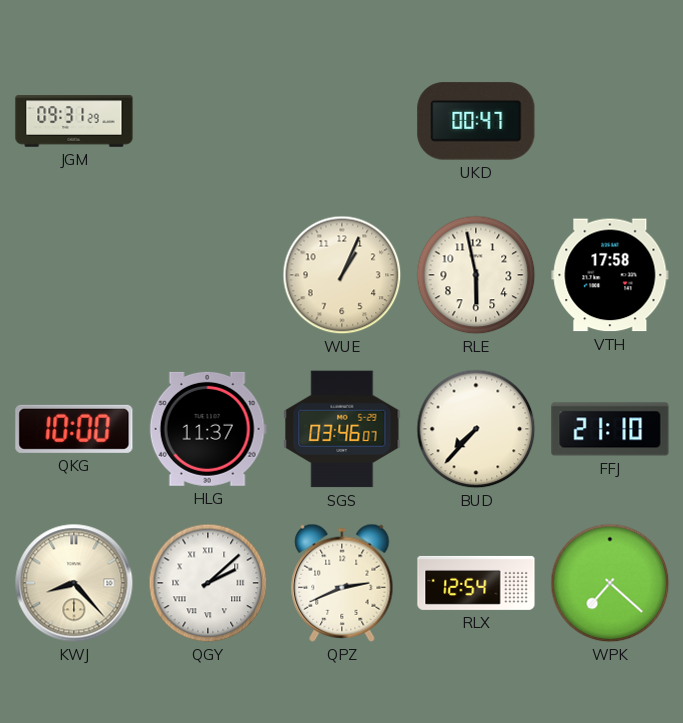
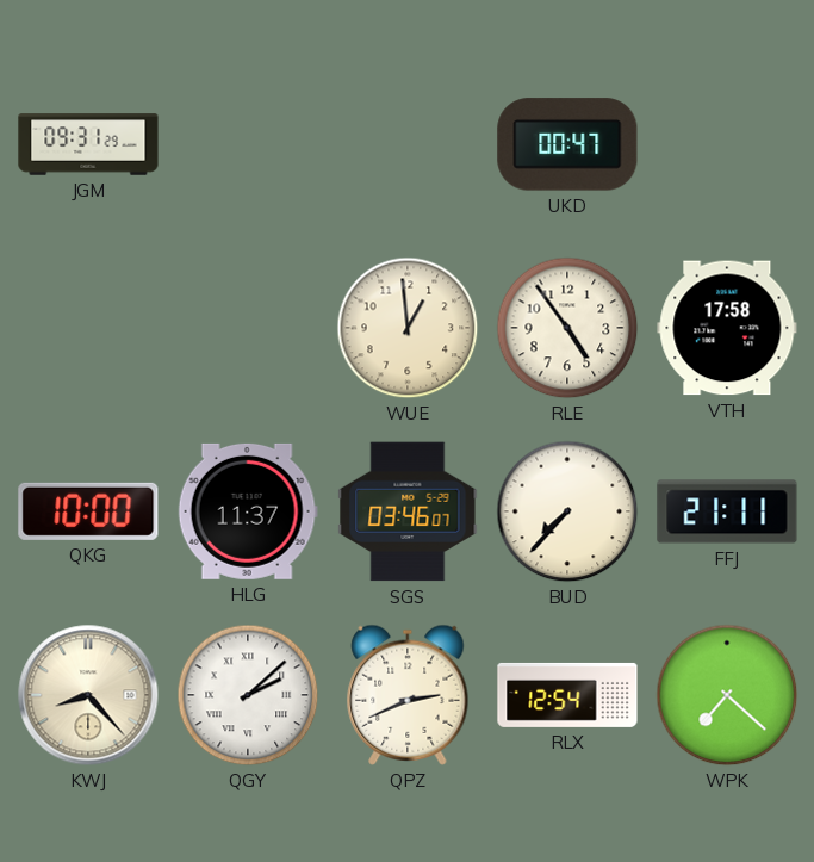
WUE: 1:04 -> 12:59 (408, 328)
RLE: 5:58 -> 4:54 (567, 328)
FFJ: 21:10 -> 21:11 (727, 511)
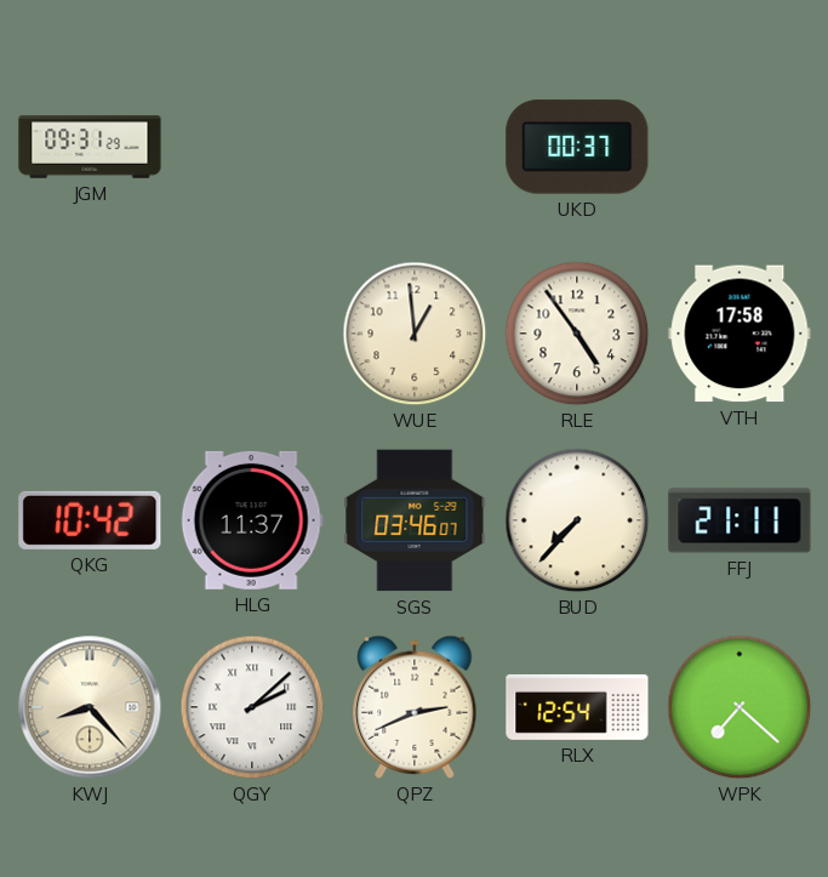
UKD: 00:47 -> 00:37 (577, 147)
QKG: 10:00 -> 10:42 (90, 520)
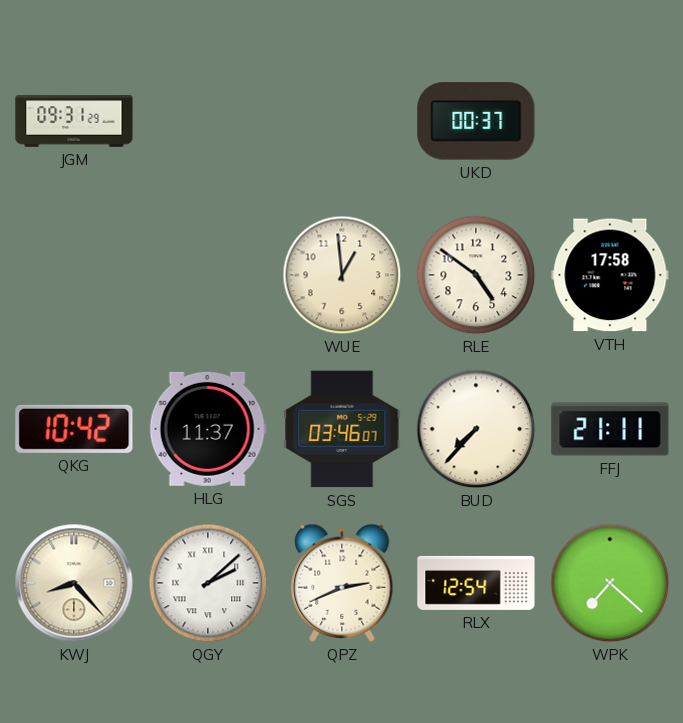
RLE: 4:54 -> 4:51 (476, 275)
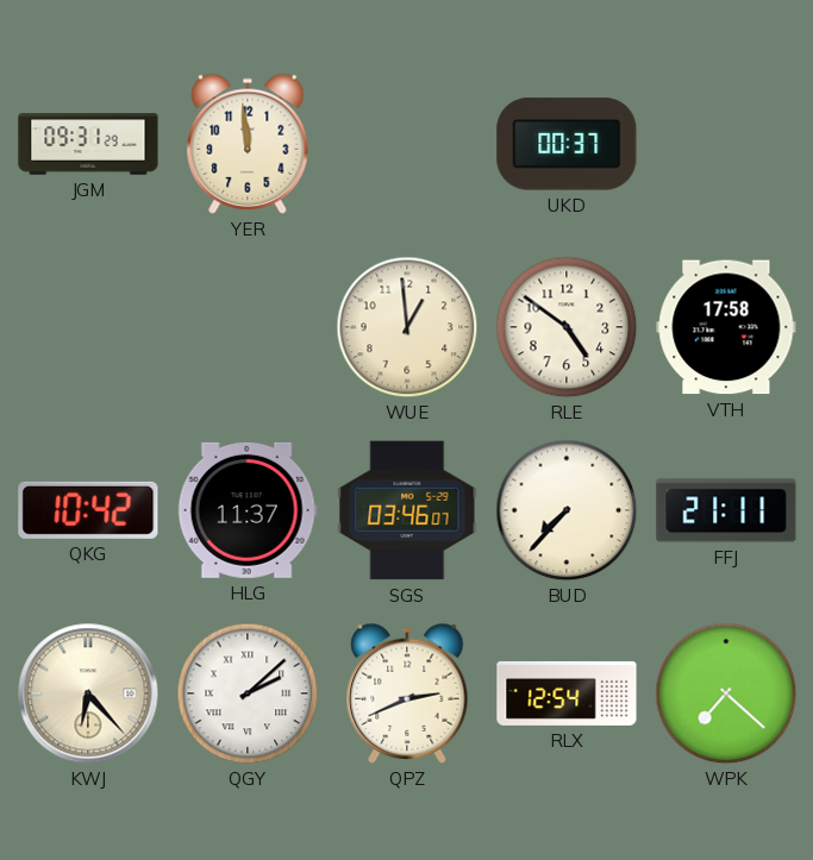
YER: none -> 11:59 (248, 144)
KWJ: 8:23 -> 6:23 (88, 693)
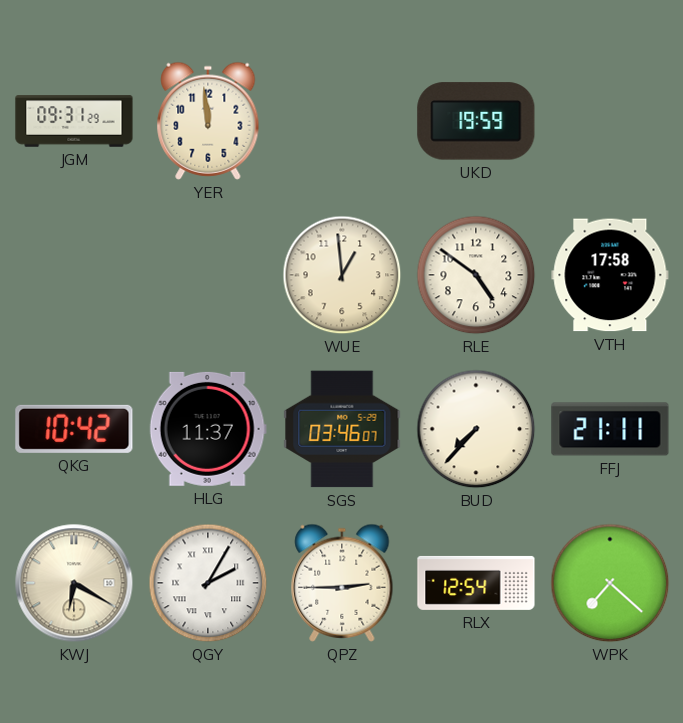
UKD: 00:37 -> 19:59 (476, 121)
KWJ: 6:23 -> 6:20 (74, 583)
QGY: 2:08 -> 2:05 (208, 583)
QPZ: 2:41 -> 2:45 (342, 583)
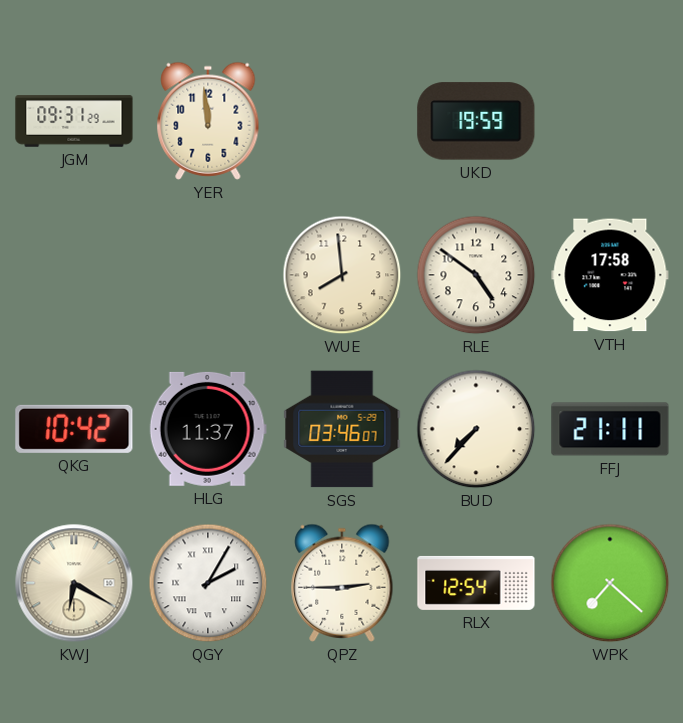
WUE: 12:59 -> 7:59 (342, 275)
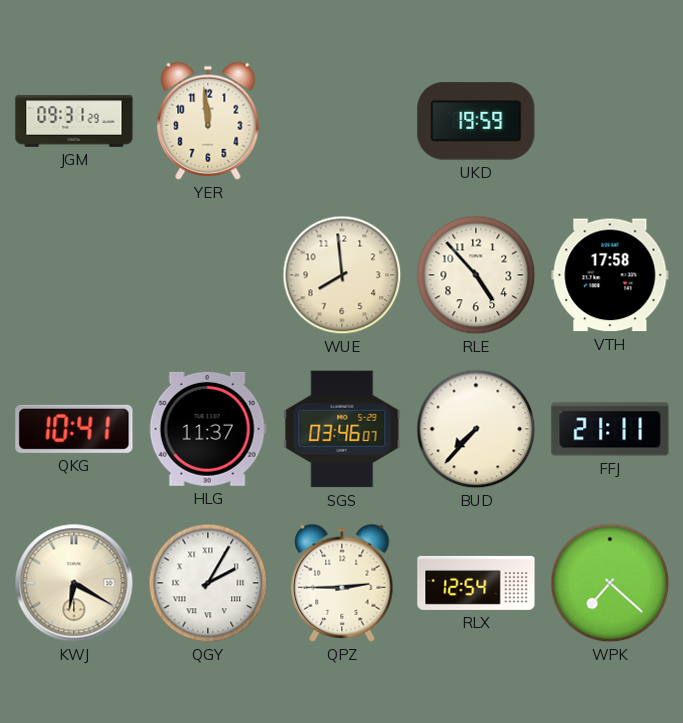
RLE: 4:51 -> 4:53 (476, 275)
QKG: 10:42 -> 10:41 (74, 429)
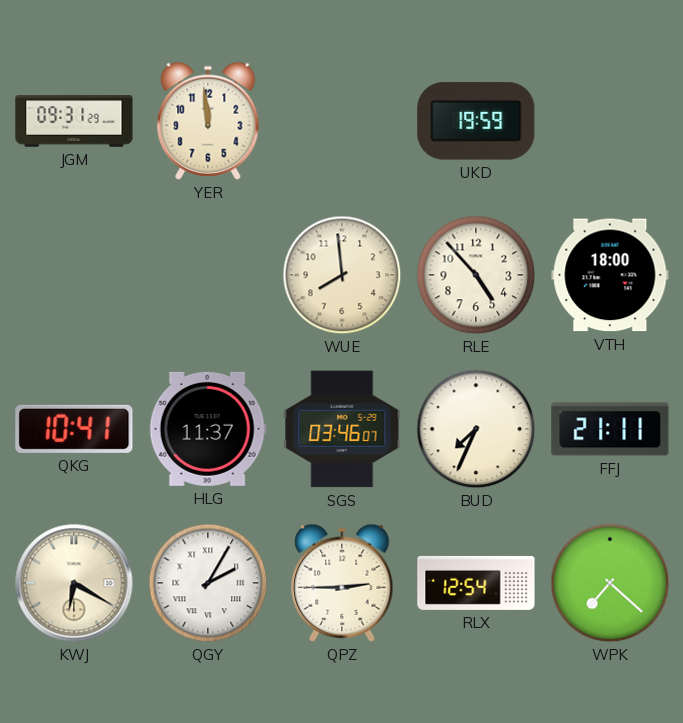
VTH: 17:58 -> 18:00 (610, 275)
BUD: 7:37 -> 7:34 (476, 429)
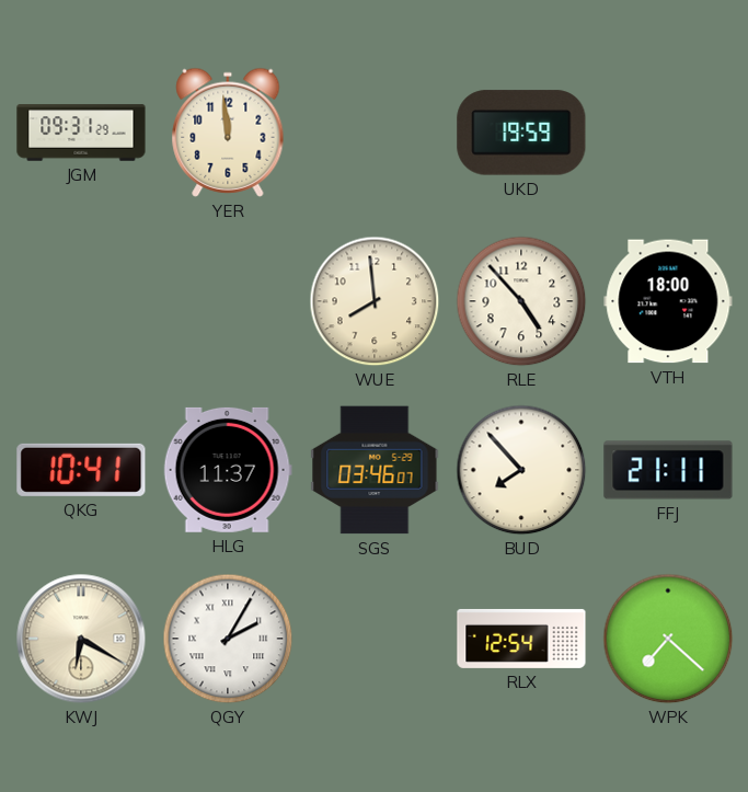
BUD: 7:34 -> 7:53 (521, 470)
QPZ: 2:45 -> none (342, 583)
